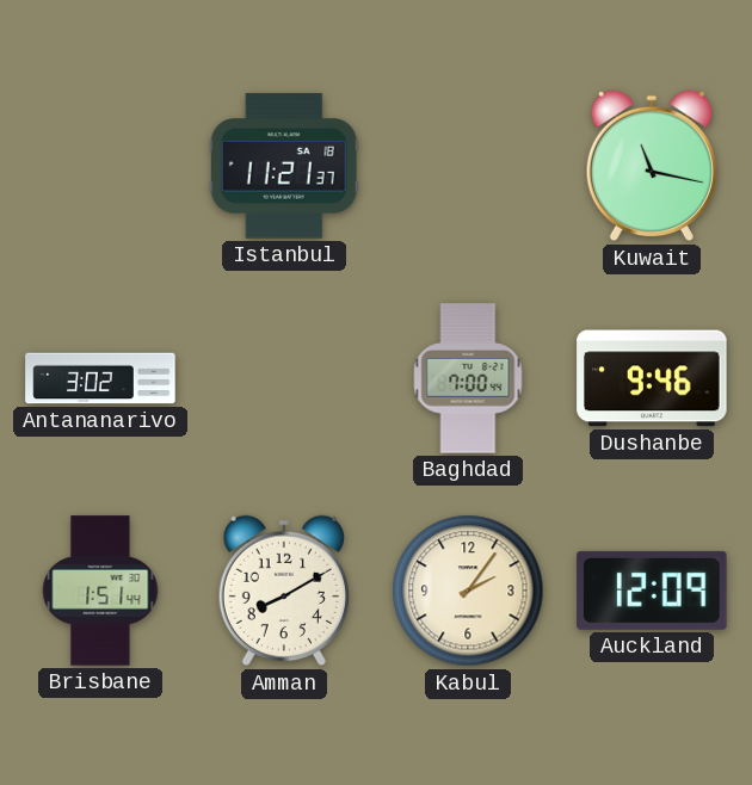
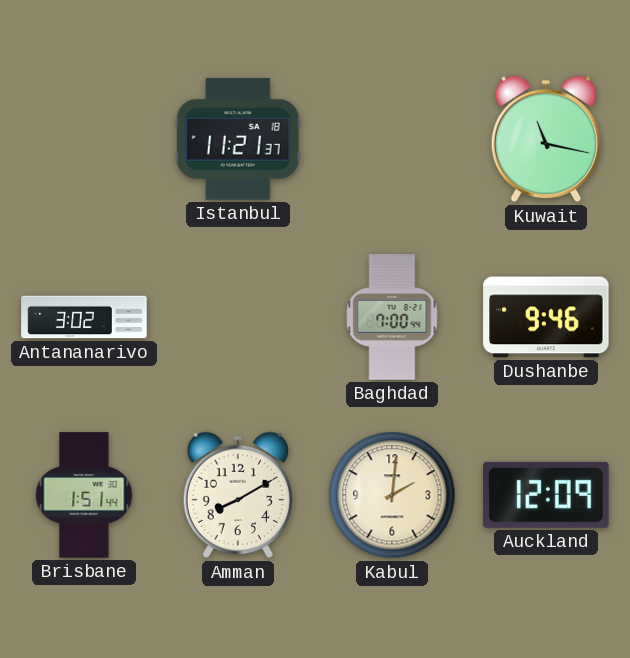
Kabul: 2:06 -> 2:01 (392, 495)
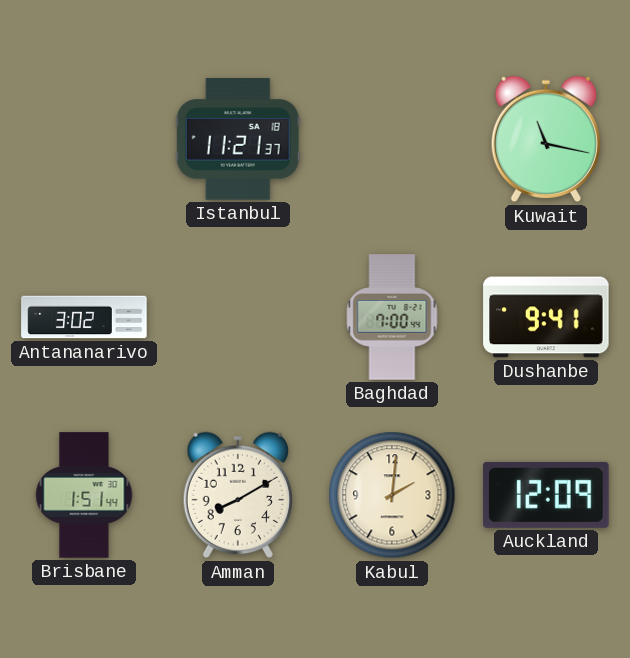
Dushanbe: 9:46 -> 9:41 (546, 317)
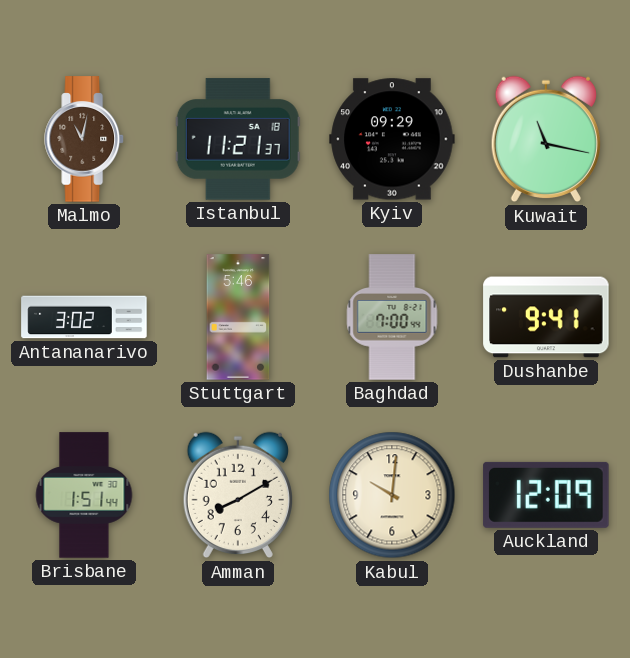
Malmo: none -> 11:02 (84, 139)
Kyiv: none -> 09:29 (392, 139)
Stuttgart: none -> 5:46 (238, 317)
Kabul: 2:01 -> 10:01 (392, 495)
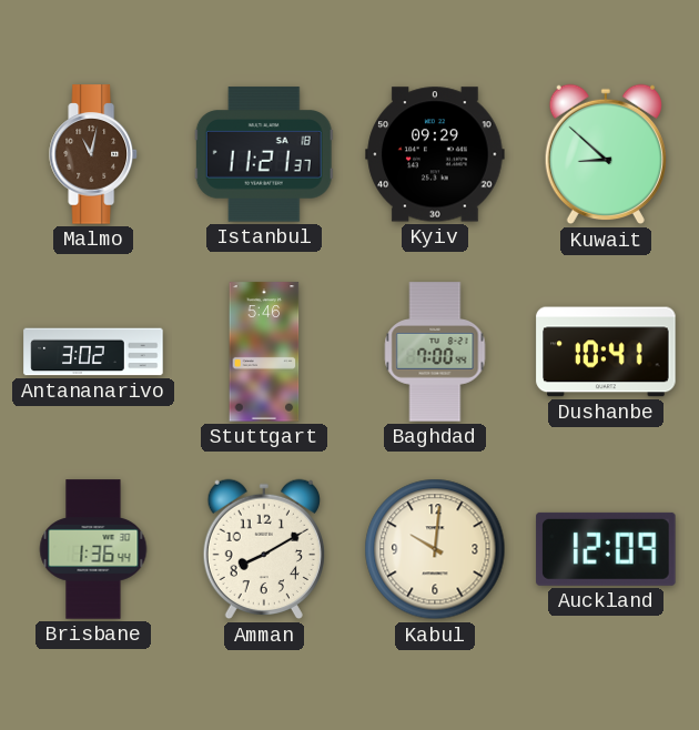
Kuwait: 11:17 -> 8:52 (606, 154)
Dushanbe: 9:41 -> 10:41 (606, 352)
Brisbane: 1:51 -> 1:36 (93, 549)
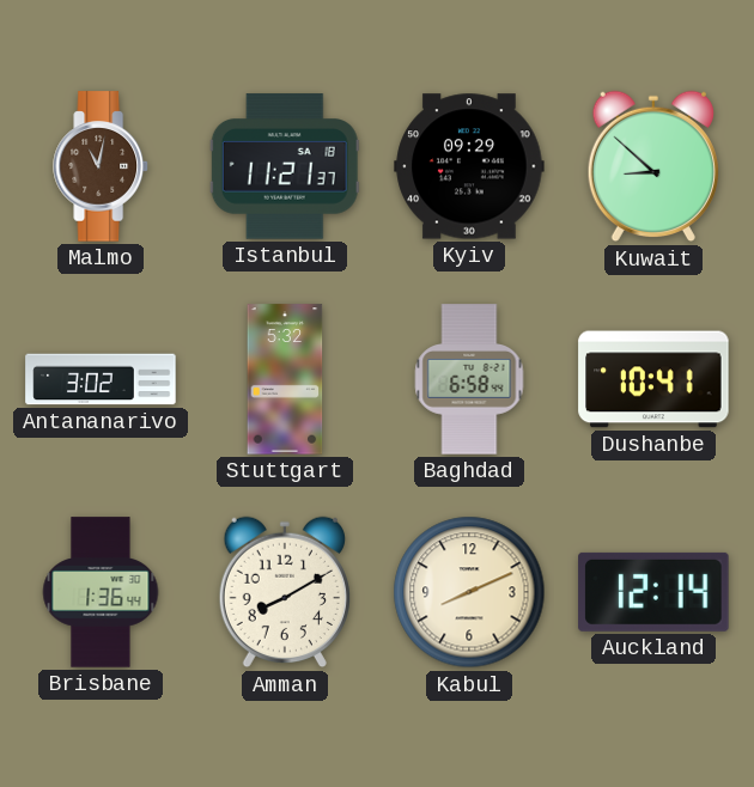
Stuttgart: 5:46 -> 5:32 (285, 379)
Baghdad: 7:00 -> 6:58 (469, 379)
Kabul: 10:01 -> 8:11 (469, 592)
Auckland: 12:09 -> 12:14 (653, 592)
